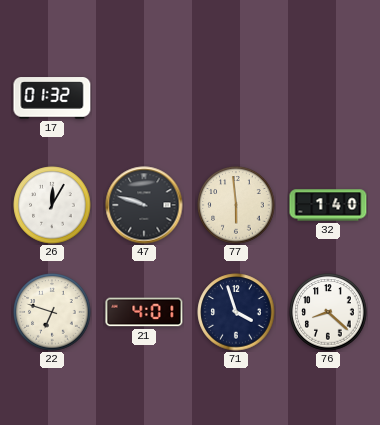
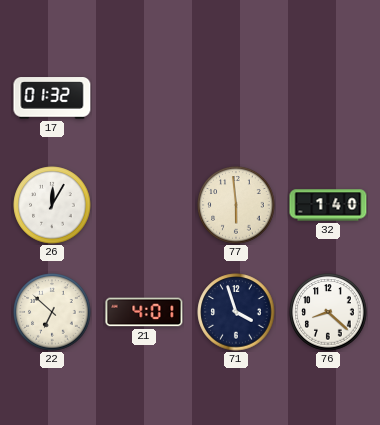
47: 9:48 -> none (144, 205)
22: 6:48 -> 6:52 (52, 312)
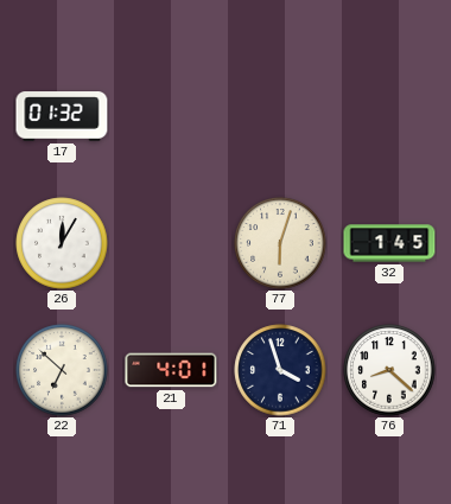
77: 5:59 -> 6:03 (280, 243)
32: 1:40 -> 1:45 (389, 243)
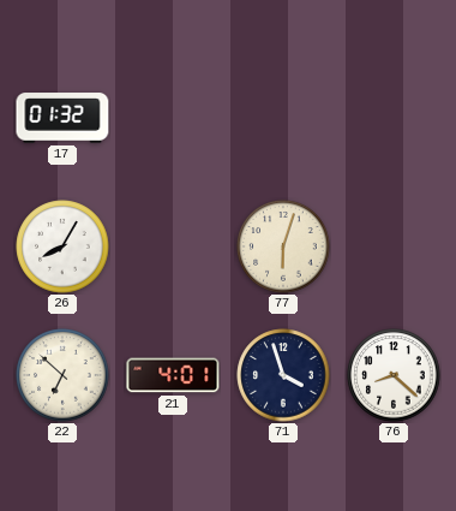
26: 12:05 -> 8:05 (62, 246)
32: 1:45 -> none (389, 243)
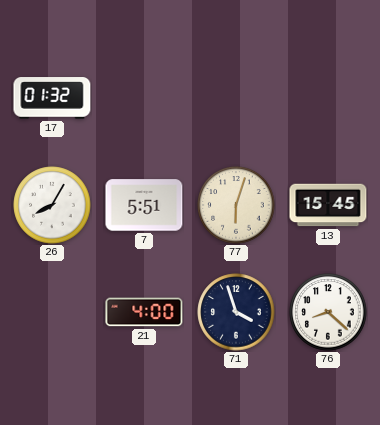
7: none -> 5:51 (144, 205)
13: none -> 15:45 (328, 205)
22: 6:52 -> none (62, 375)
21: 4:01 -> 4:00 (144, 312)
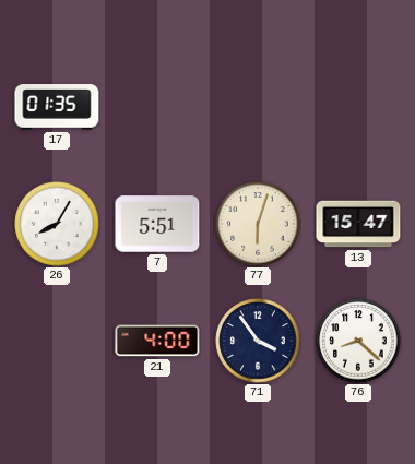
17: 01:32 -> 01:35 (57, 107)
13: 15:45 -> 15:47 (358, 224)
71: 3:57 -> 3:54 (258, 341)
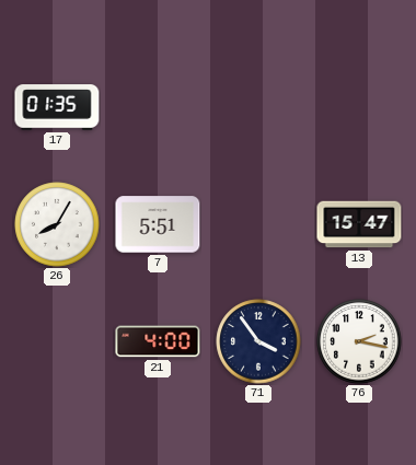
77: 6:03 -> none (258, 224)
76: 8:22 -> 2:17 (359, 341)
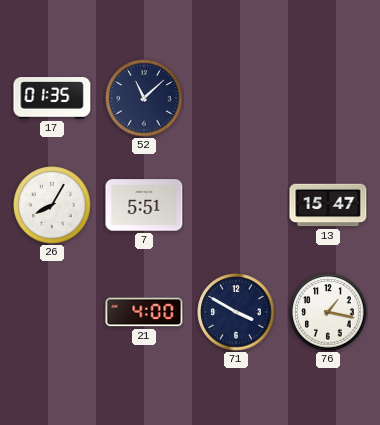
52: none -> 11:08 (144, 98)
71: 3:54 -> 3:50 (236, 312)
76: 2:17 -> 1:17 (328, 312)
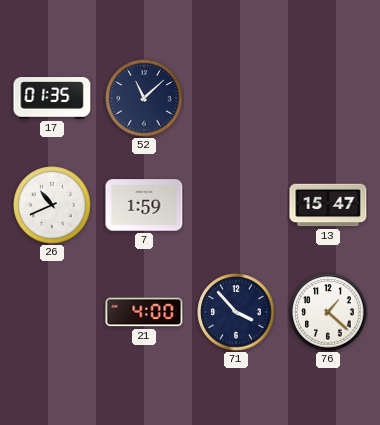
26: 8:05 -> 10:41 (52, 205)
7: 5:51 -> 1:59 (144, 205)
71: 3:50 -> 3:53 (236, 312)
76: 1:17 -> 1:22 (328, 312)
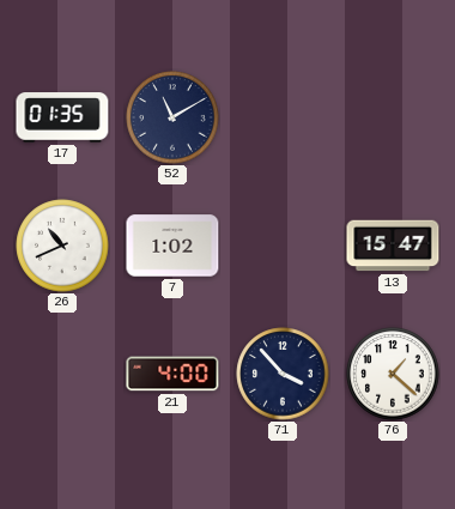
52: 11:08 -> 11:10 (172, 117)
7: 1:59 -> 1:02 (172, 246)
